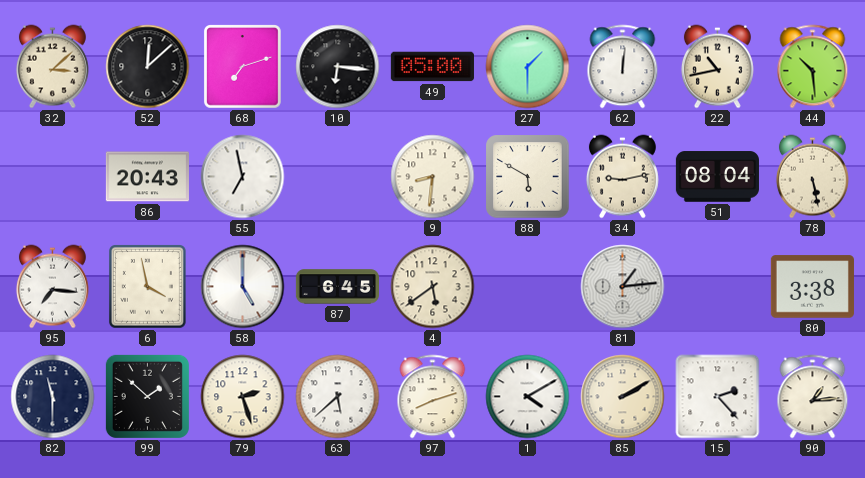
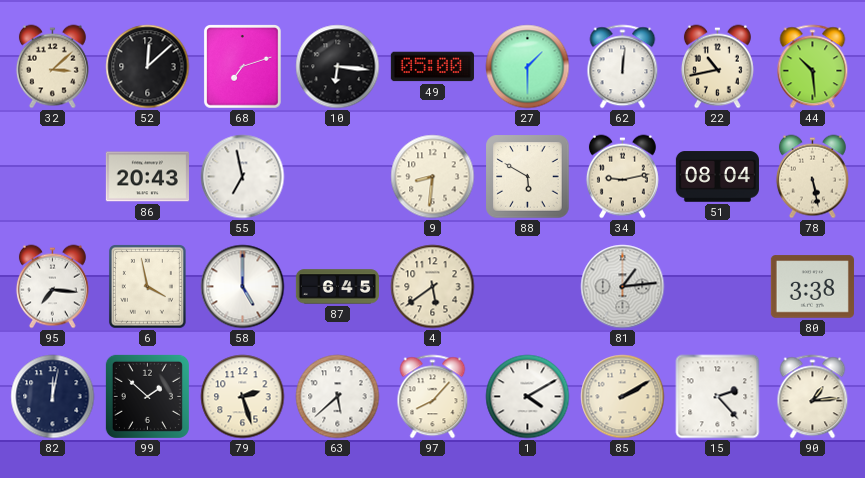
82: 11:30 -> 12:02 (53, 397)
97: 8:12 -> 8:07 (433, 397)
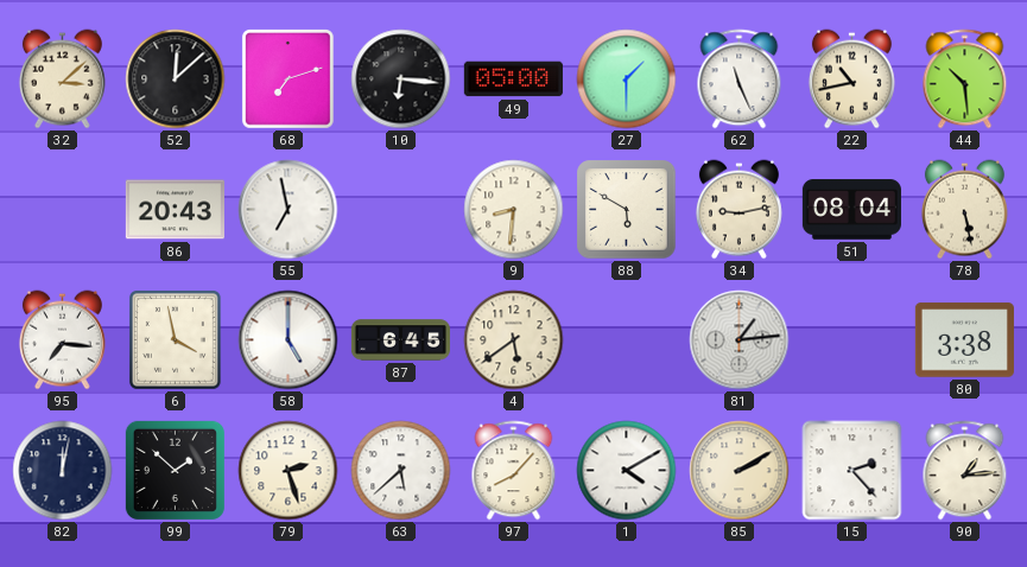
62: 12:01 -> 11:26 (740, 79)
